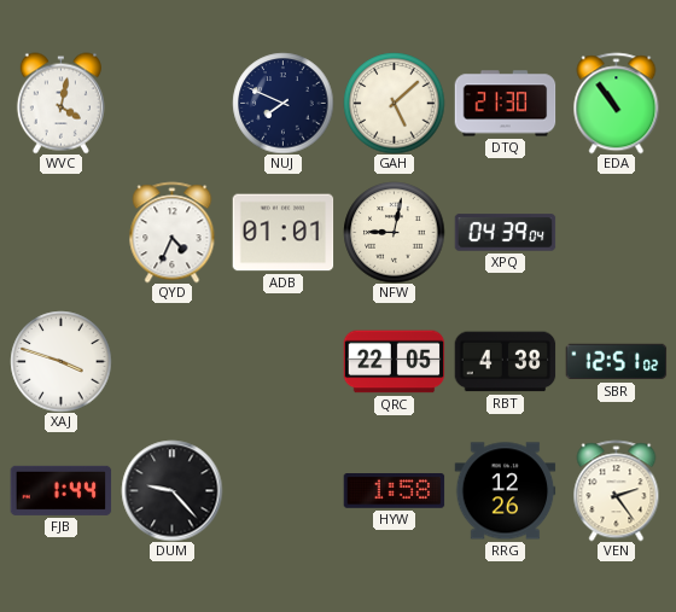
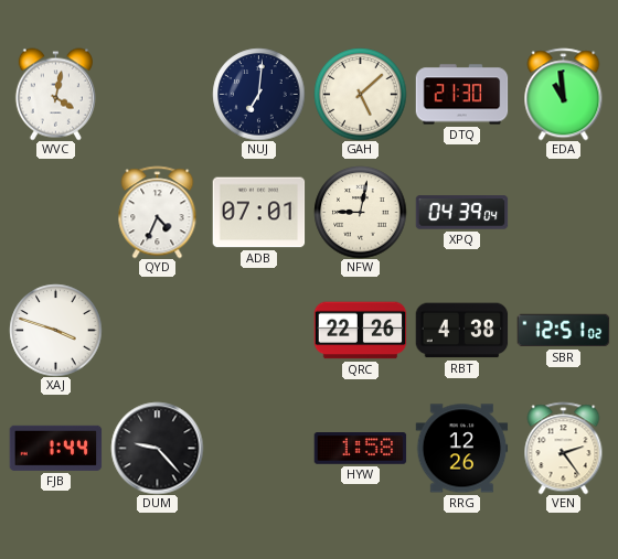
NUJ: 7:49 -> 7:01 (258, 94)
EDA: 10:54 -> 10:59 (564, 94)
ADB: 01:01 -> 07:01 (258, 213)
QRC: 22:05 -> 22:26 (360, 331)
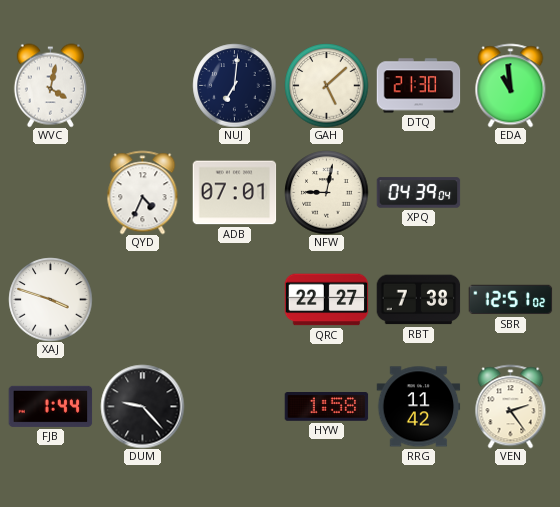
QRC: 22:26 -> 22:27 (326, 300)
RBT: 4:38 -> 7:38 (418, 300)
RRG: 12:26 -> 11:42 (418, 407)
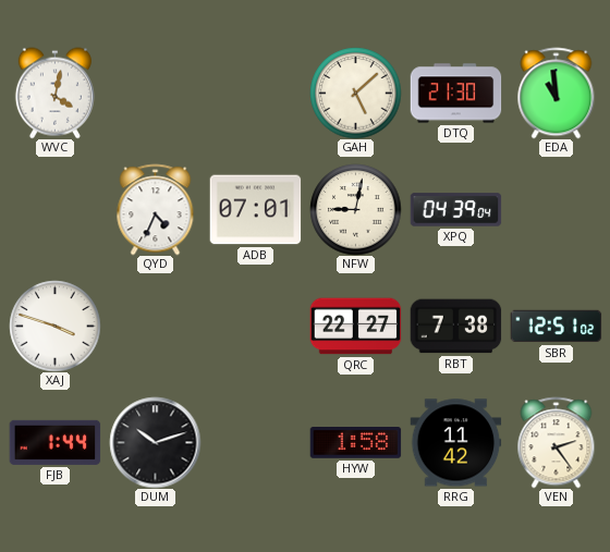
NUJ: 7:01 -> none (234, 85)
DUM: 9:23 -> 10:12 (155, 442)
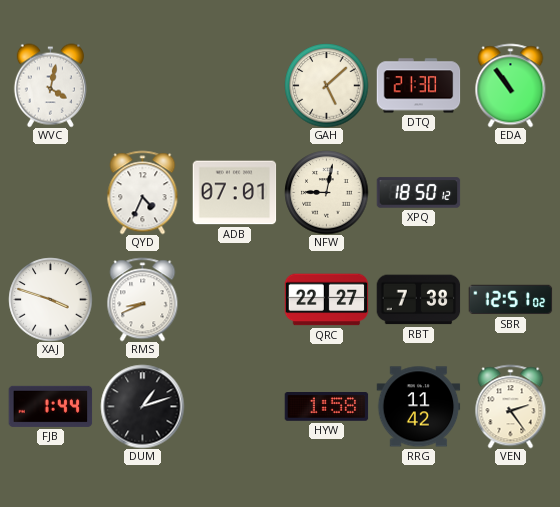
EDA: 10:59 -> 10:54 (511, 85)
XPQ: 04:39 -> 18:50 (418, 193)
RMS: none -> 8:41 (143, 299)
DUM: 10:12 -> 1:12 (142, 406)
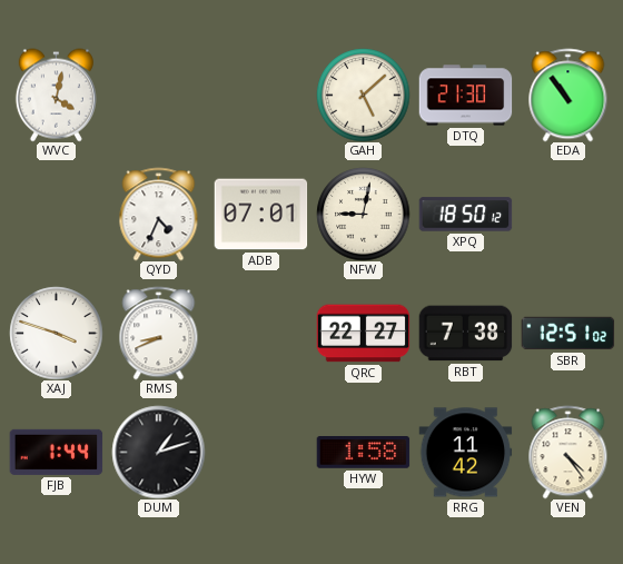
VEN: 2:24 -> 4:24 (568, 452)
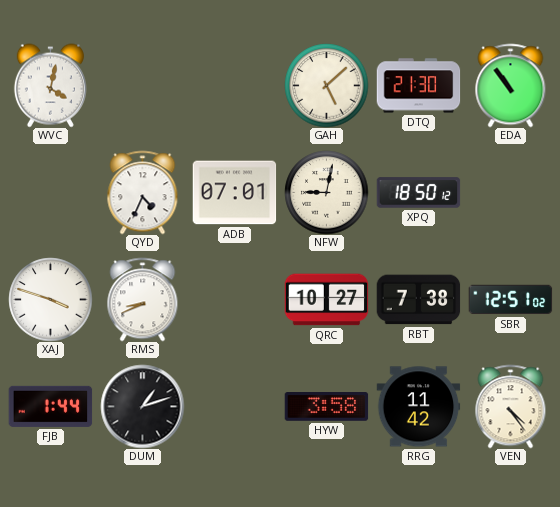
QRC: 22:27 -> 10:27 (326, 300)
HYW: 1:58 -> 3:58 (326, 407)
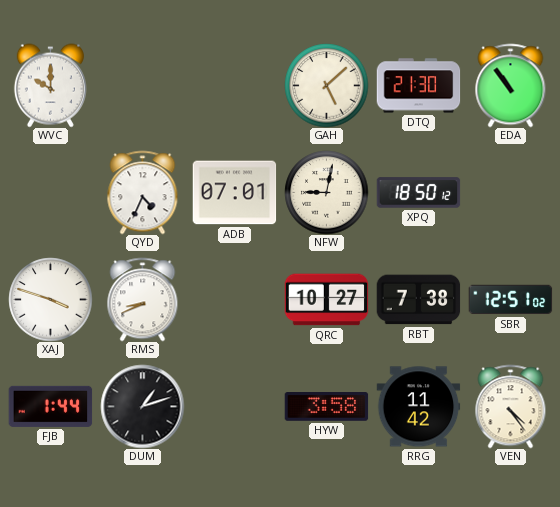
WVC: 4:02 -> 10:00 (50, 85)
